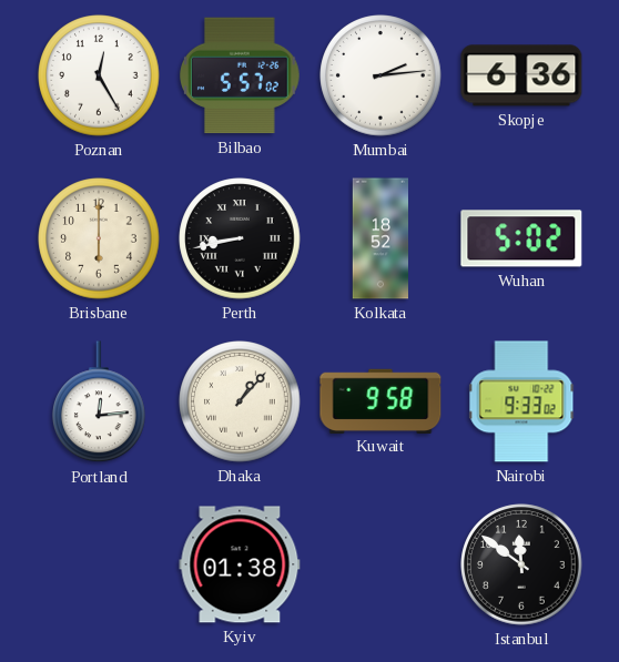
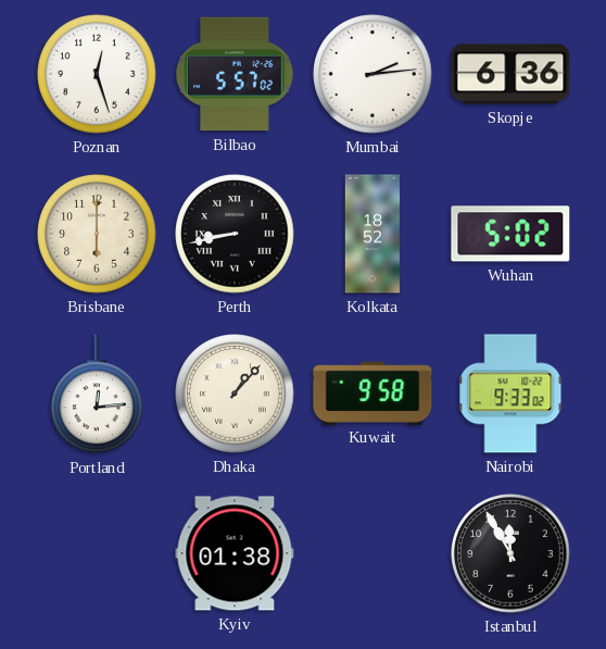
Poznan: 12:25 -> 12:27 (97, 74)
Istanbul: 11:51 -> 11:55 (510, 553)
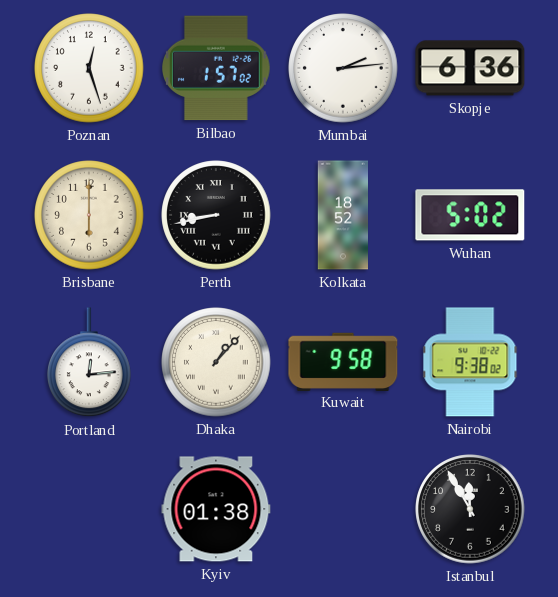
Bilbao: 5:57 -> 1:57 (217, 68)
Nairobi: 9:33 -> 9:38 (470, 362)
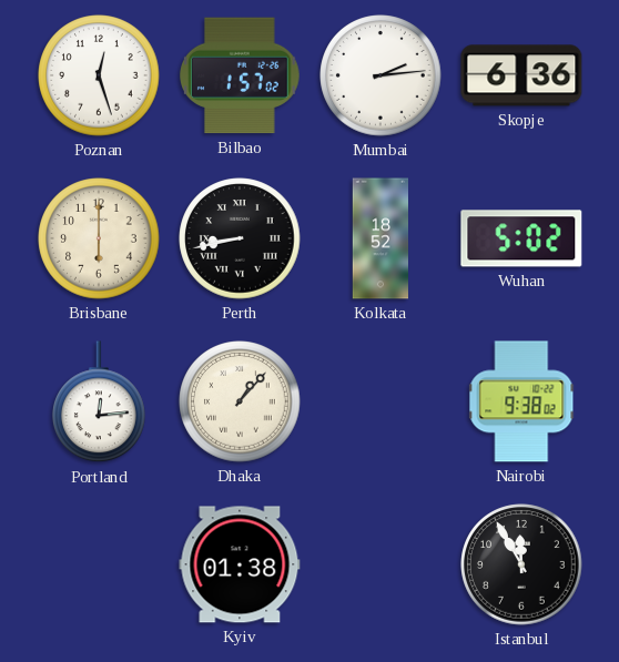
Kuwait: 9:58 -> none (343, 361)
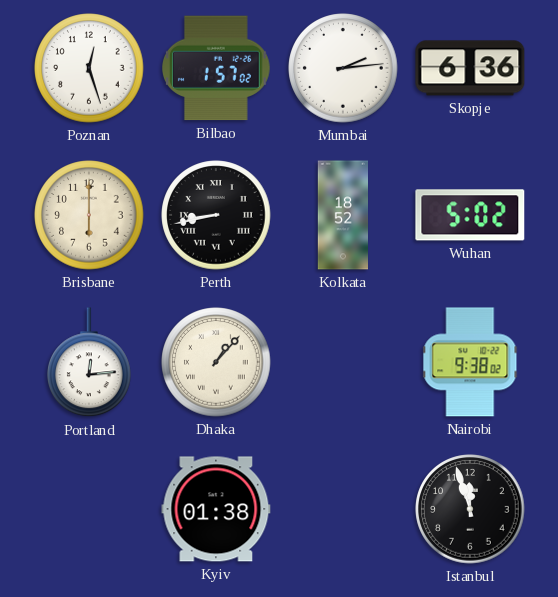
Istanbul: 11:55 -> 11:57 (470, 509)
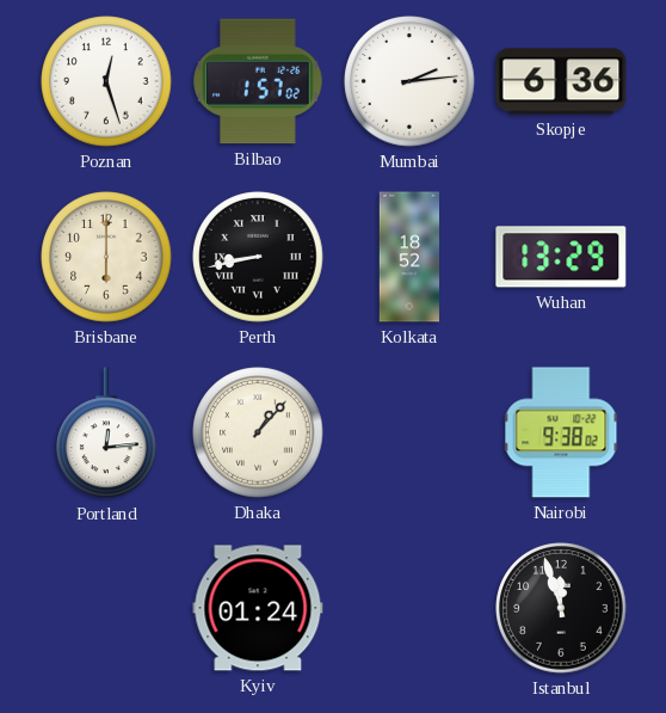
Wuhan: 5:02 -> 13:29 (561, 257)
Kyiv: 01:38 -> 01:24 (258, 608)
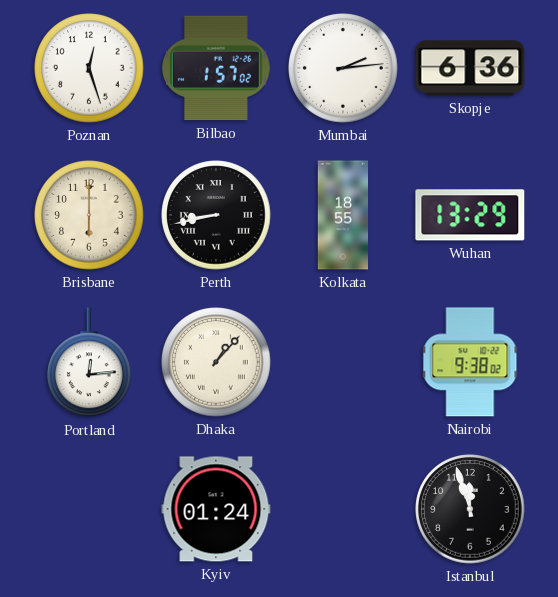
Kolkata: 18:52 -> 18:55 (343, 215)
